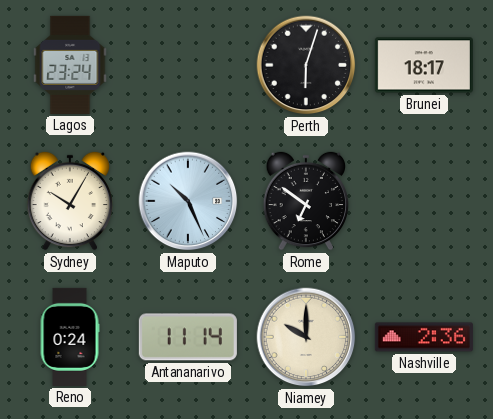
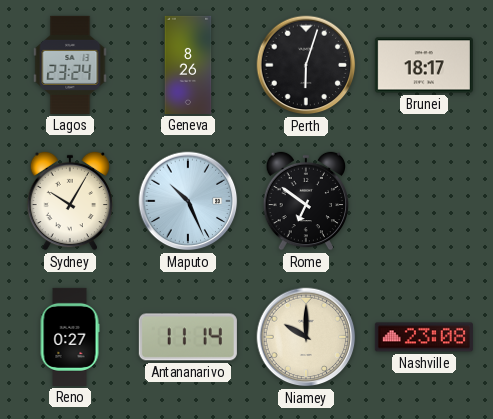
Geneva: none -> 8:26 (188, 65)
Reno: 0:24 -> 0:27 (70, 337)
Nashville: 2:36 -> 23:08 (424, 337)
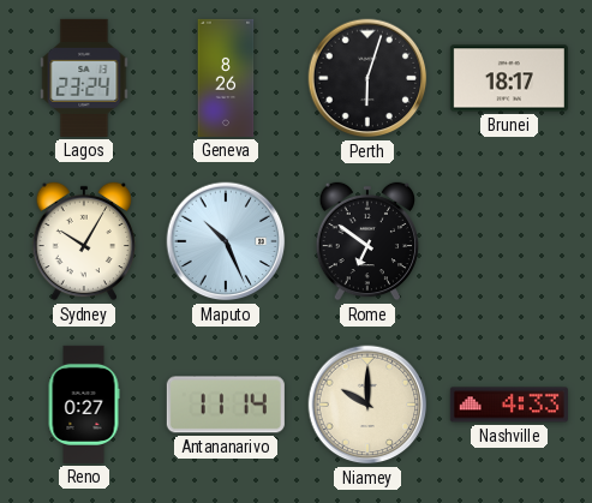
Nashville: 23:08 -> 4:33 (509, 405)
